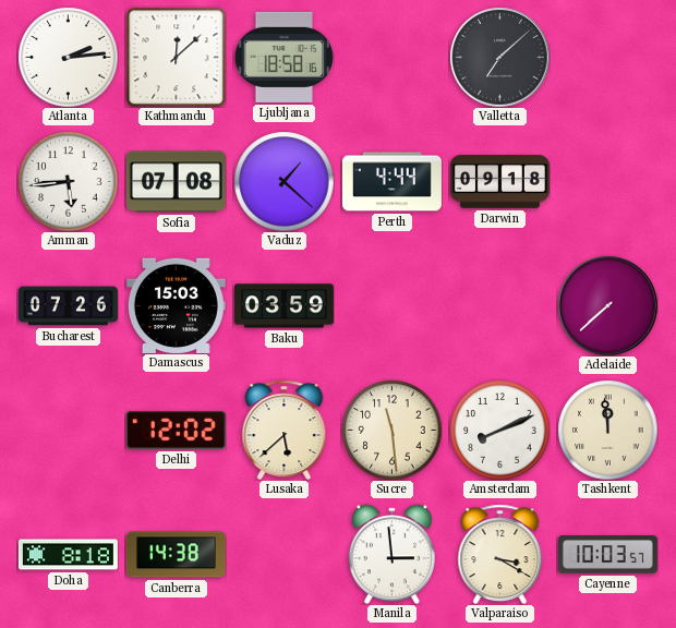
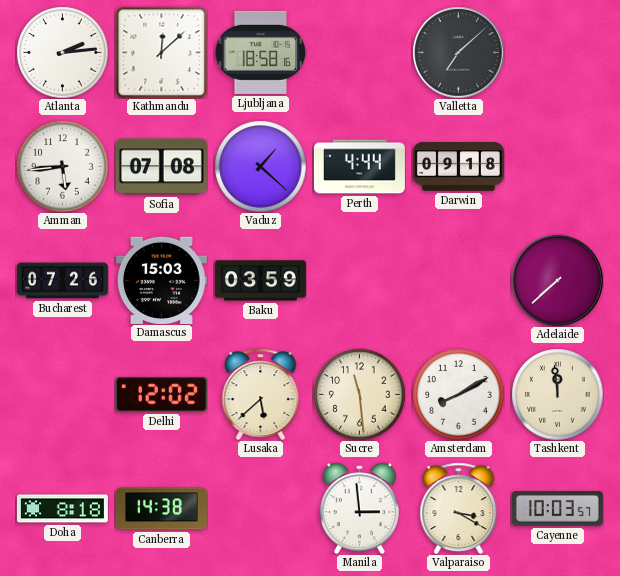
Amsterdam: 8:11 -> 8:10 (458, 394)
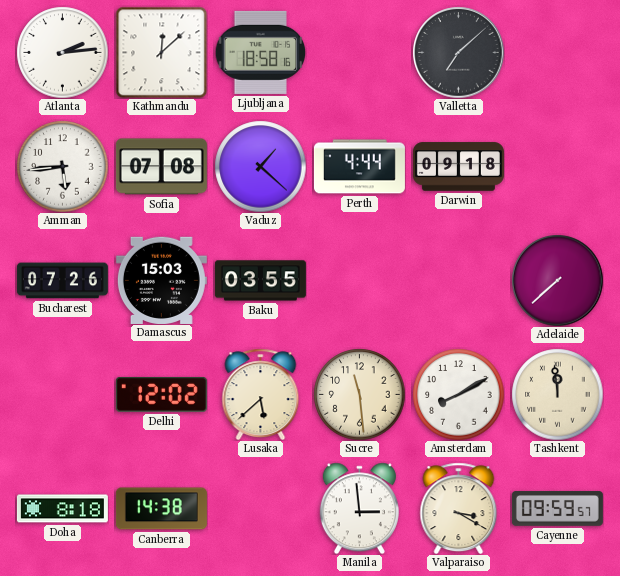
Baku: 03:59 -> 03:55 (260, 281)
Cayenne: 10:03 -> 09:59 (557, 509)
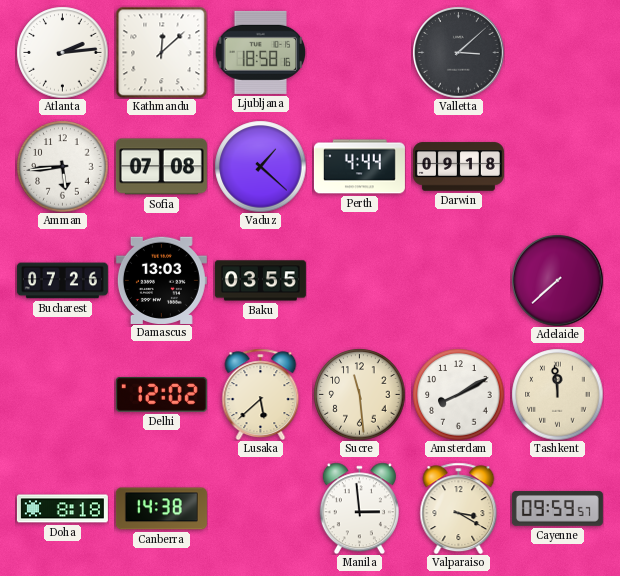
Valletta: 7:08 -> 3:08 (458, 52)
Damascus: 15:03 -> 13:03 (161, 280)
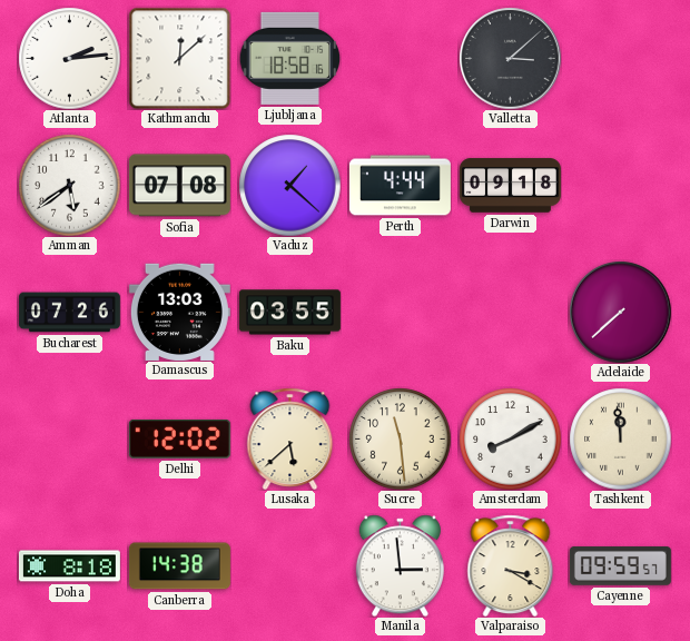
Amman: 5:44 -> 5:39 (69, 185)
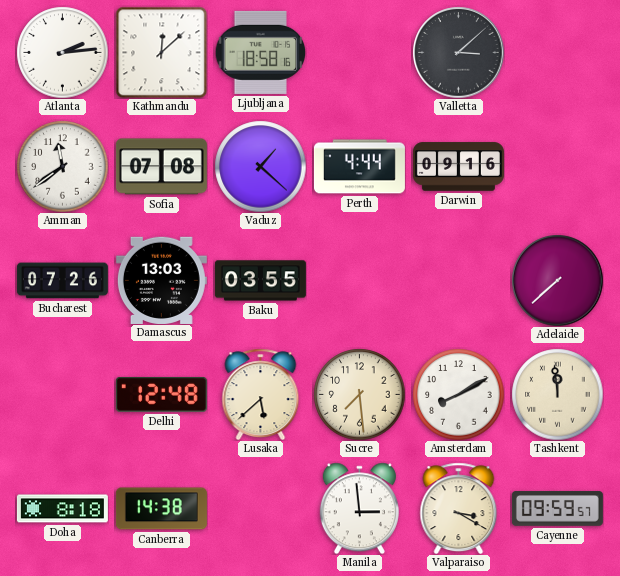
Amman: 5:39 -> 11:39 (62, 166)
Darwin: 09:18 -> 09:16 (458, 167)
Delhi: 12:02 -> 12:48 (161, 394)
Sucre: 11:29 -> 7:29 (359, 394)
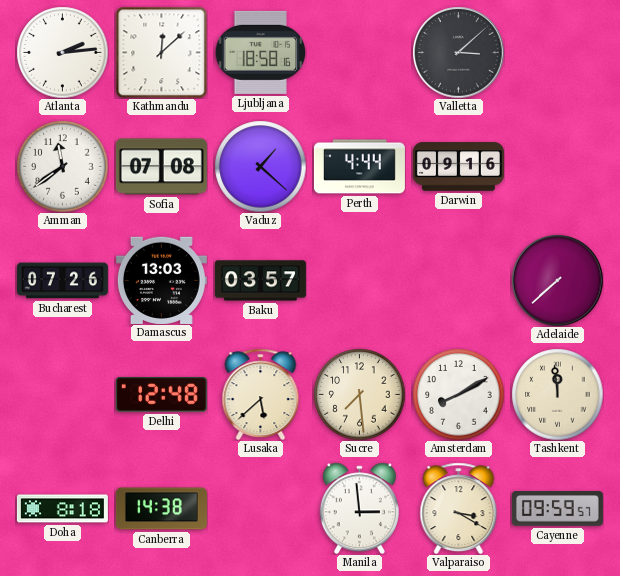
Baku: 03:55 -> 03:57 (260, 281)
